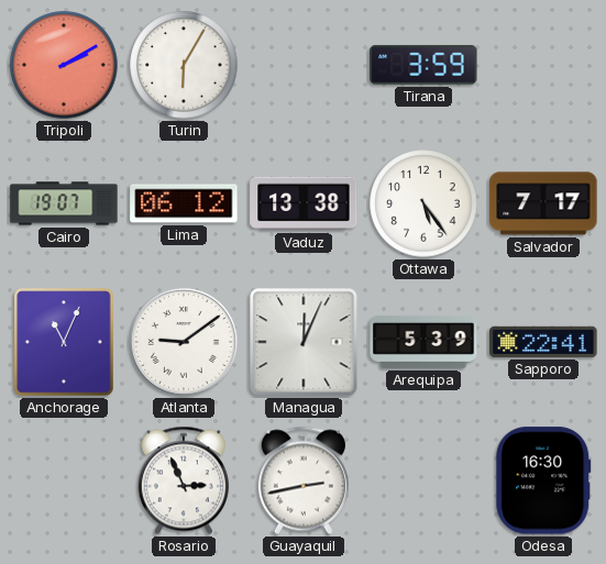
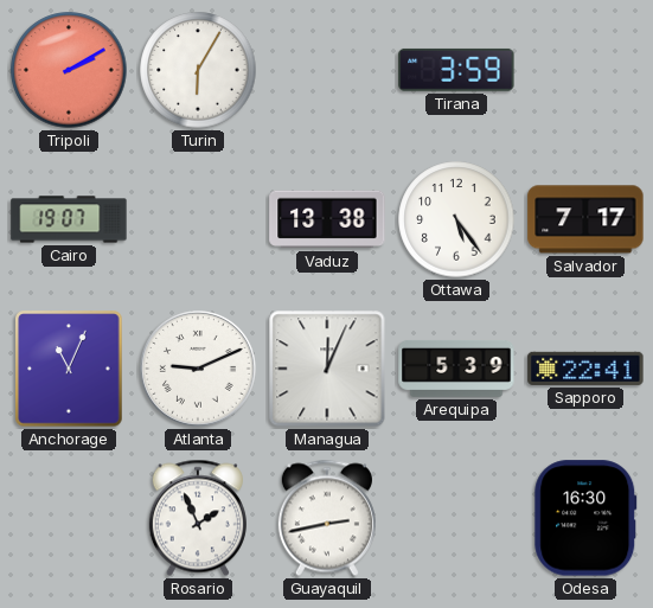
Lima: 06:12 -> none (184, 203)
Atlanta: 9:09 -> 9:11 (199, 370)
Rosario: 2:56 -> 1:56 (198, 518)
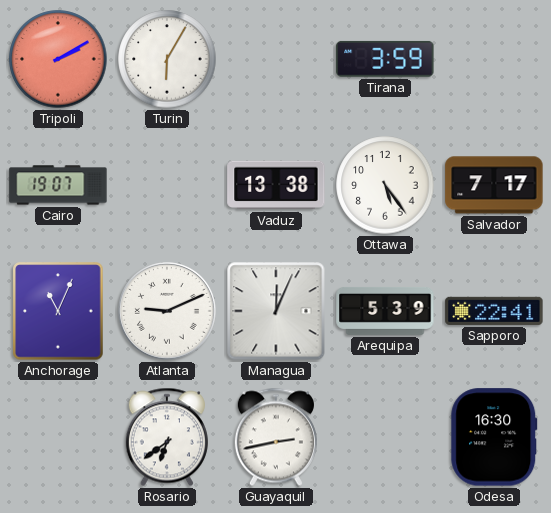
Rosario: 1:56 -> 6:39 (167, 437)
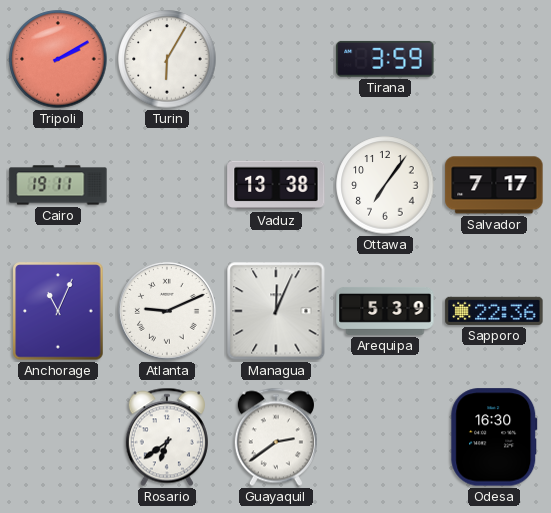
Cairo: 19:07 -> 19:11 (58, 185)
Ottawa: 5:24 -> 7:06 (385, 185)
Sapporo: 22:41 -> 22:36 (494, 311)
Guayaquil: 2:43 -> 2:39 (276, 437)
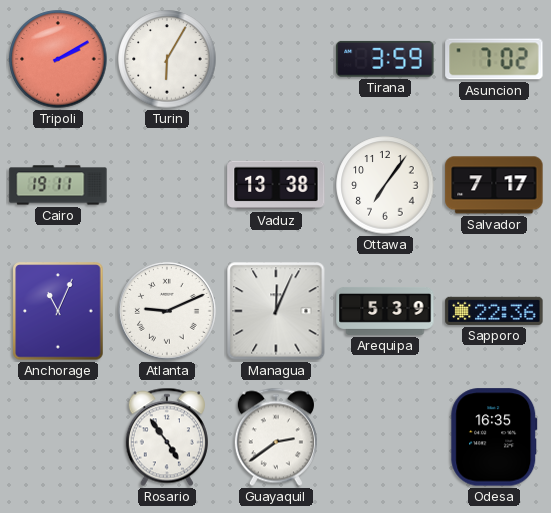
Asuncion: none -> 7:02 (494, 59)
Rosario: 6:39 -> 4:54 (167, 437)
Odesa: 16:30 -> 16:35 (494, 437)
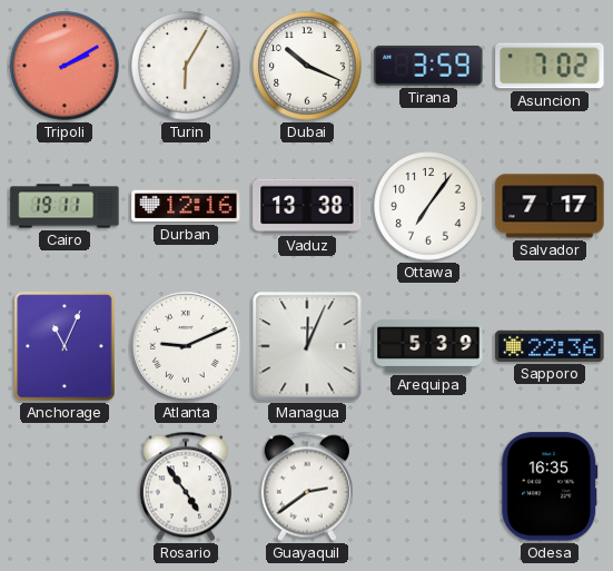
Dubai: none -> 10:19 (307, 66)
Durban: none -> 12:16 (186, 206)
